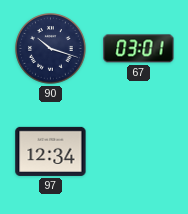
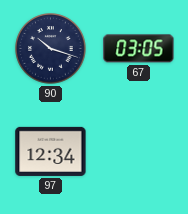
67: 03:01 -> 03:05 (139, 49)
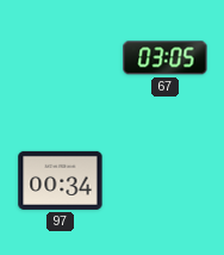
90: 10:18 -> none (51, 49)
97: 12:34 -> 00:34 (61, 180)
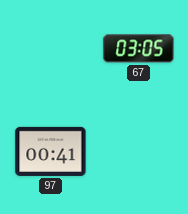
97: 00:34 -> 00:41 (51, 151)
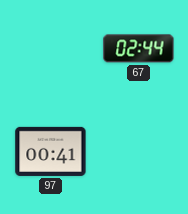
67: 03:05 -> 02:44 (139, 49)
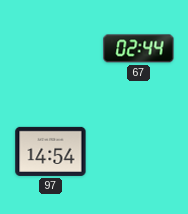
97: 00:41 -> 14:54 (51, 151)
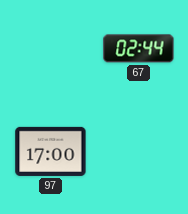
97: 14:54 -> 17:00 (51, 151)
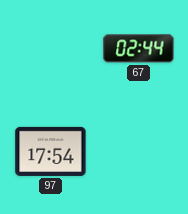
97: 17:00 -> 17:54 (51, 151)
